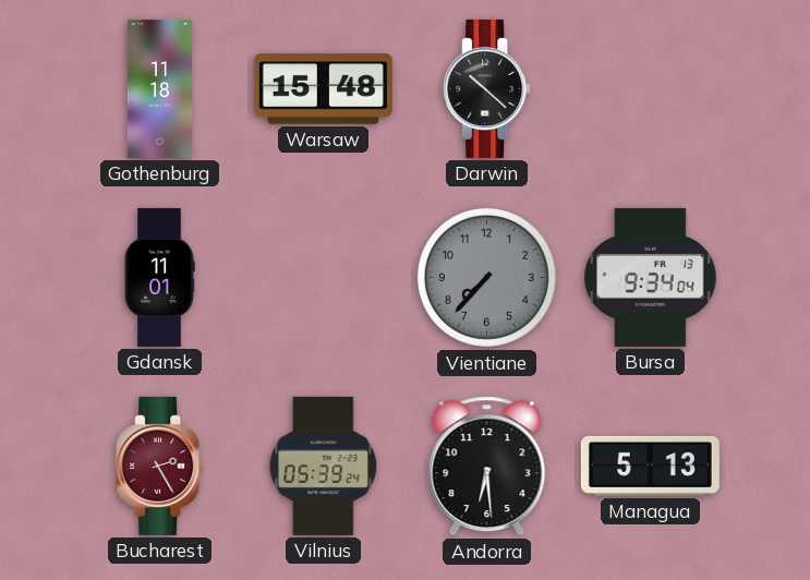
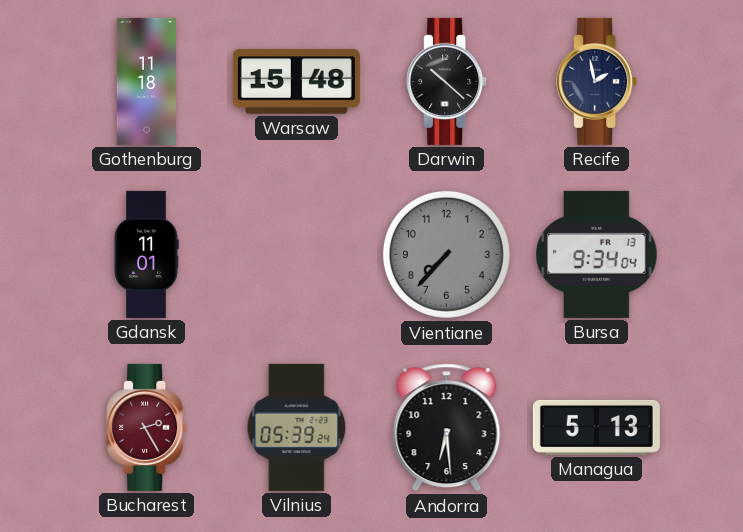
Recife: none -> 1:58 (597, 81)
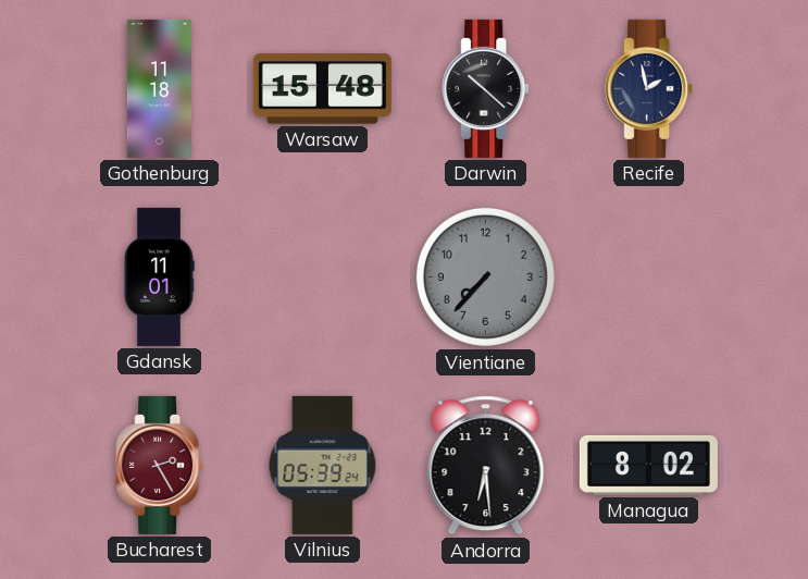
Bursa: 9:34 -> none (597, 254)
Managua: 5:13 -> 8:02 (648, 465)
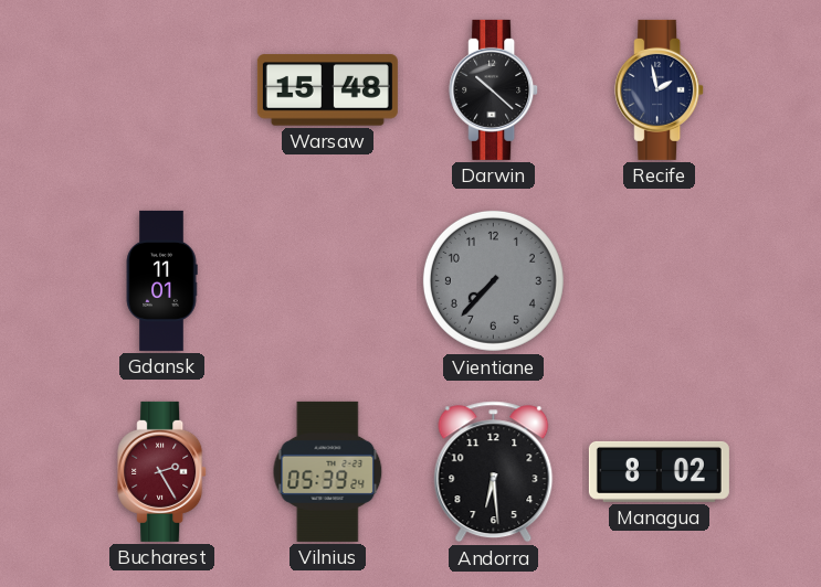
Gothenburg: 11:18 -> none (159, 88)
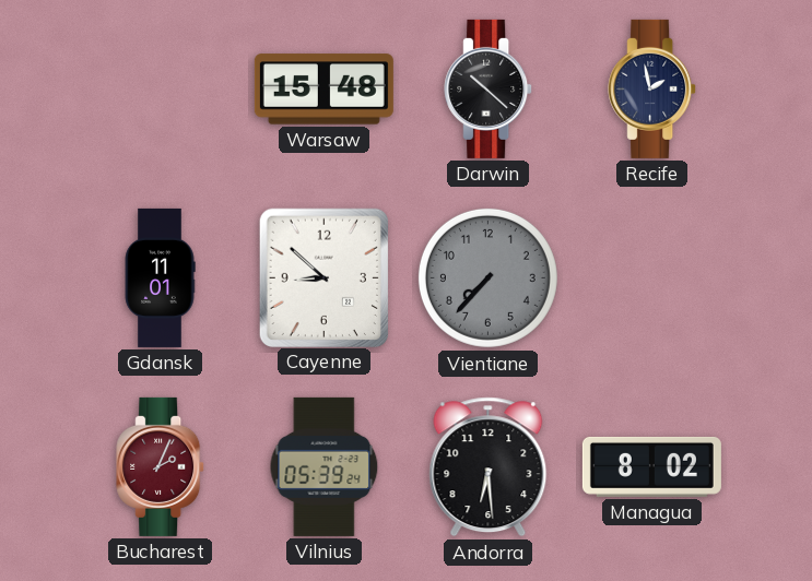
Cayenne: none -> 8:52 (323, 277)
Bucharest: 2:25 -> 2:04 (161, 466)
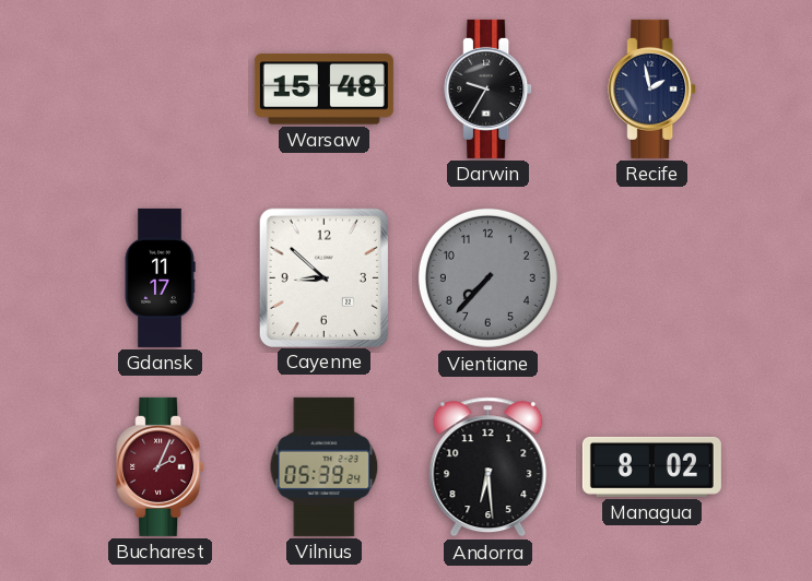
Darwin: 10:22 -> 9:35 (489, 88)
Gdansk: 11:01 -> 11:17 (160, 277)
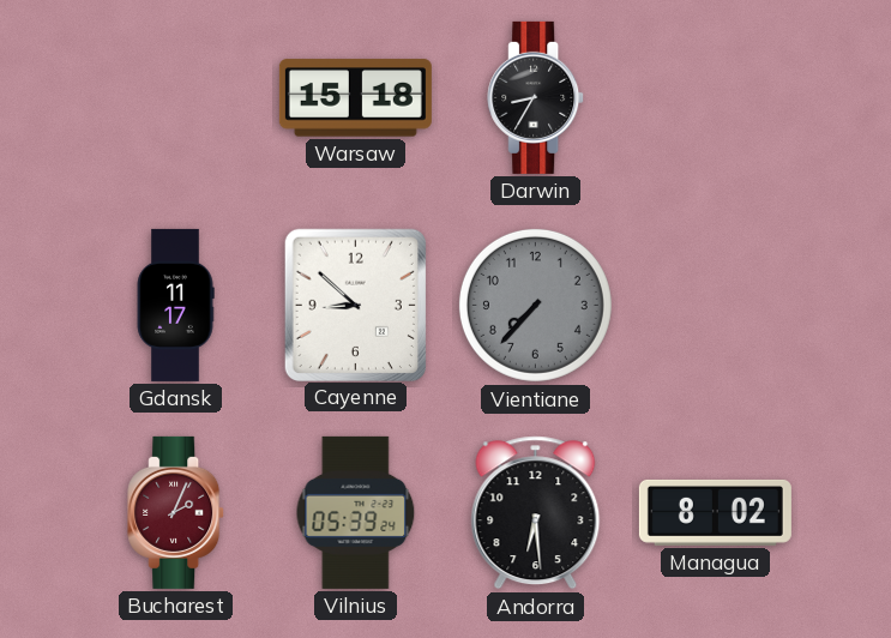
Warsaw: 15:48 -> 15:18 (355, 98)
Darwin: 9:35 -> 8:35 (536, 97)
Recife: 1:58 -> none (652, 88)
